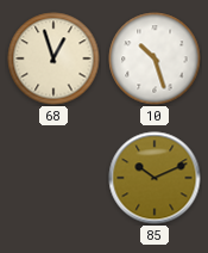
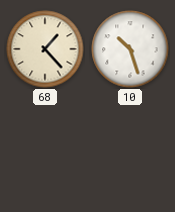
68: 12:57 -> 1:23 (45, 49)
85: 10:11 -> none (155, 178)
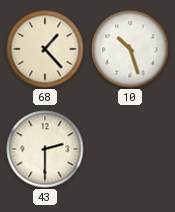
43: none -> 2:30 (45, 149)
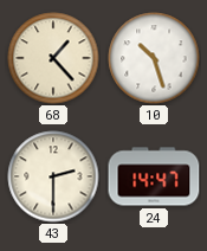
24: none -> 14:47 (154, 176)
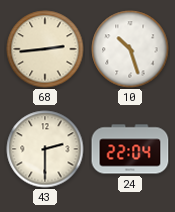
68: 1:23 -> 2:44 (45, 49)
24: 14:47 -> 22:04 (130, 149)
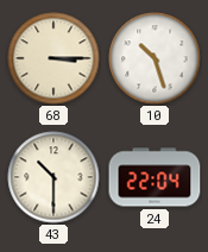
68: 2:44 -> 3:15 (53, 58)
43: 2:30 -> 10:30 (53, 177)
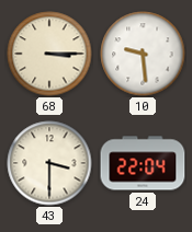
10: 10:27 -> 9:29 (143, 54)
43: 10:30 -> 3:30 (49, 163)
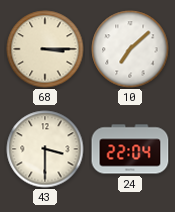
10: 9:29 -> 7:08 (130, 49)
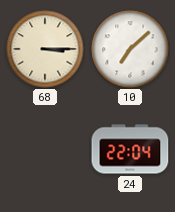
43: 3:30 -> none (45, 149)
